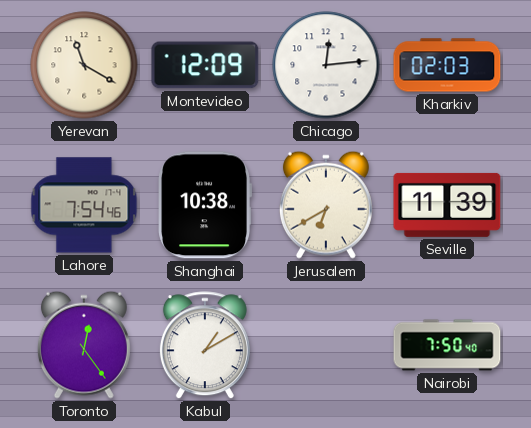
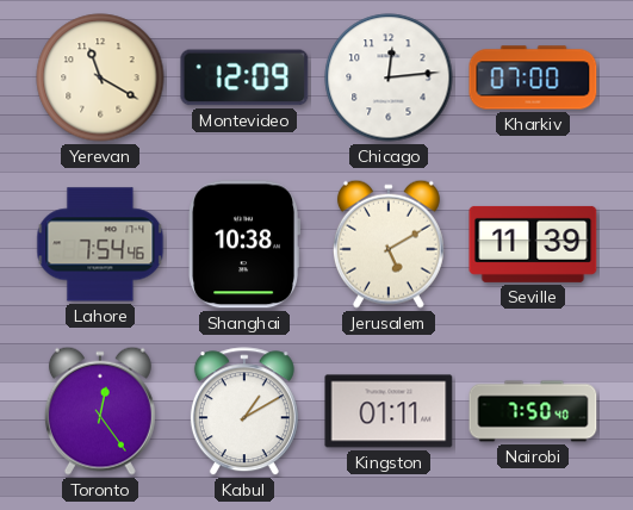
Kharkiv: 02:03 -> 07:00 (533, 77)
Jerusalem: 6:40 -> 5:10 (389, 244)
Kingston: none -> 01:11 (389, 411)
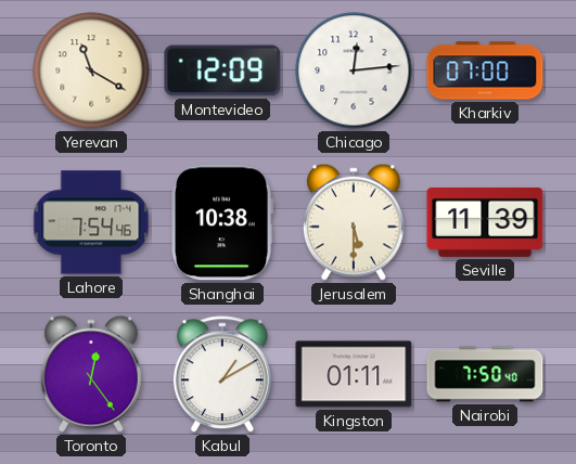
Jerusalem: 5:10 -> 5:30 (354, 222)
